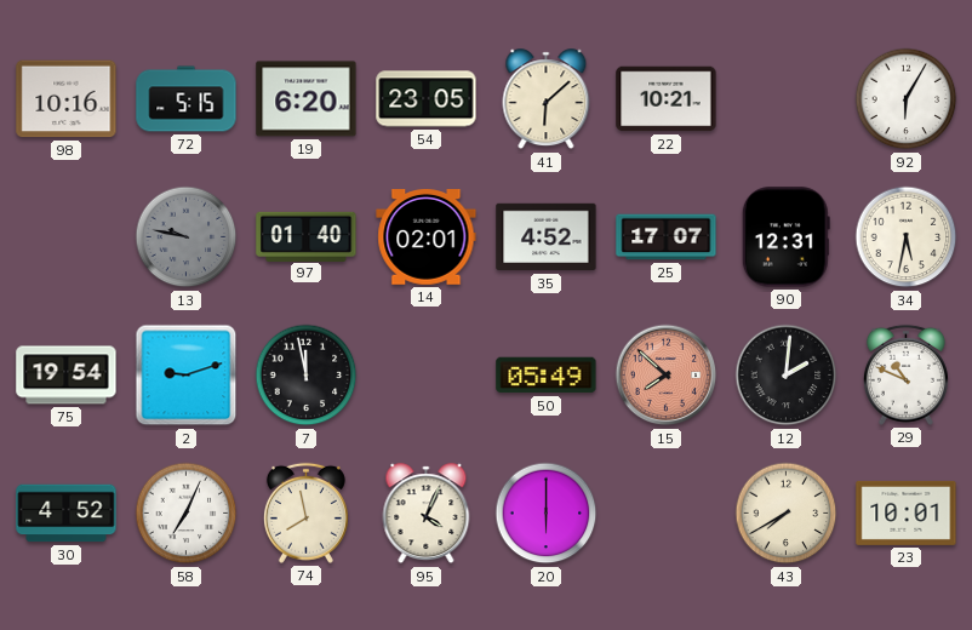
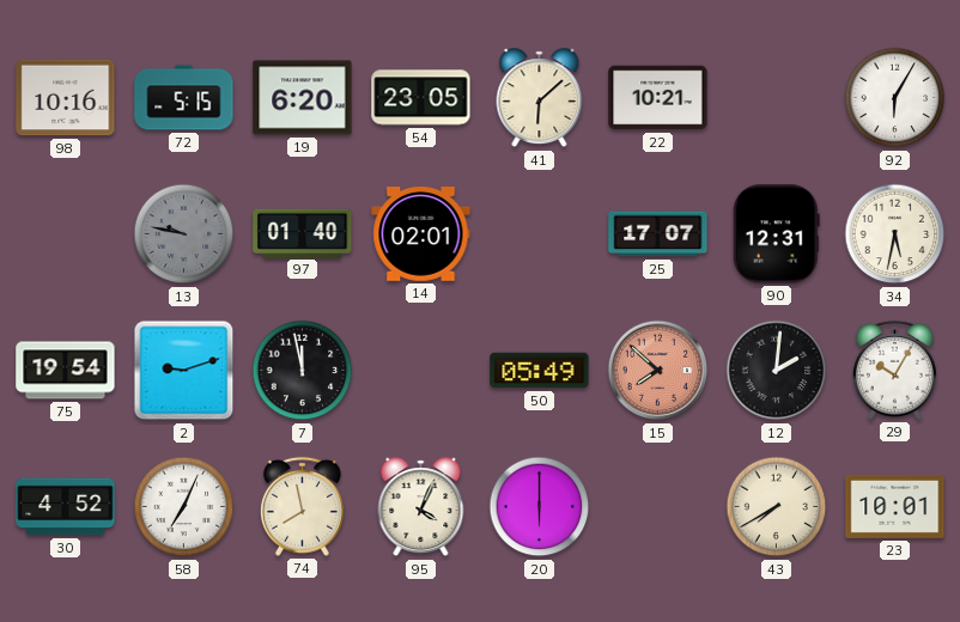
35: 4:52 -> none (547, 237)
29: 10:49 -> 10:05 (894, 370)
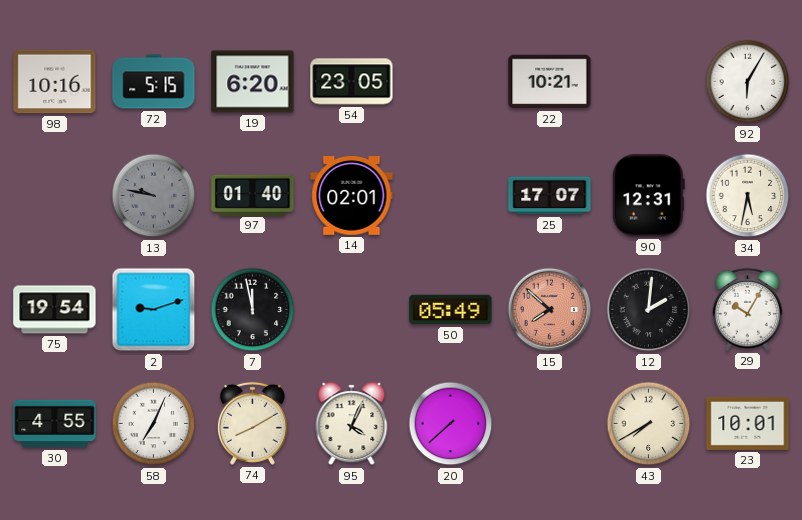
41: 6:08 -> none (540, 98)
30: 4:52 -> 4:55 (55, 424)
74: 7:58 -> 8:10 (252, 423)
20: 6:00 -> 7:38 (451, 424)
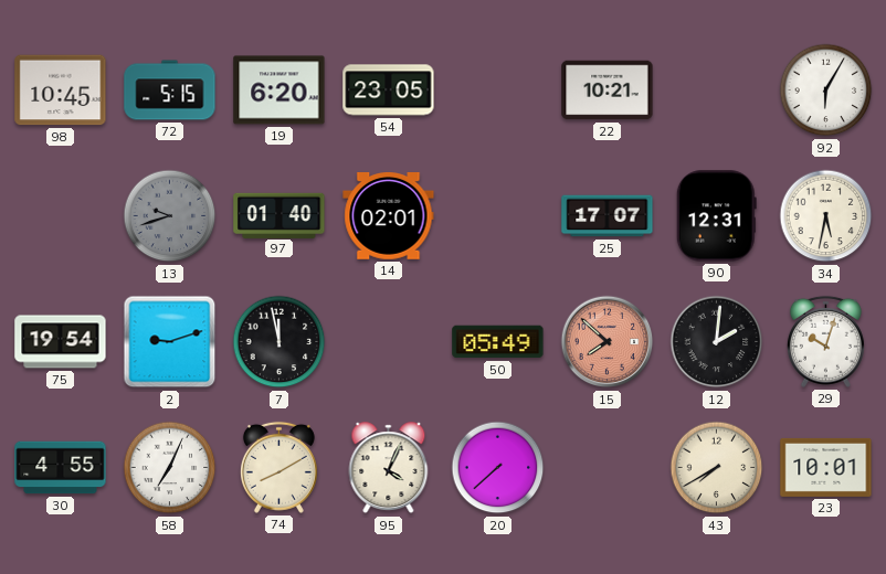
98: 10:16 -> 10:45 (61, 91)
13: 9:47 -> 9:42 (170, 216)
29: 10:05 -> 10:03 (825, 341)
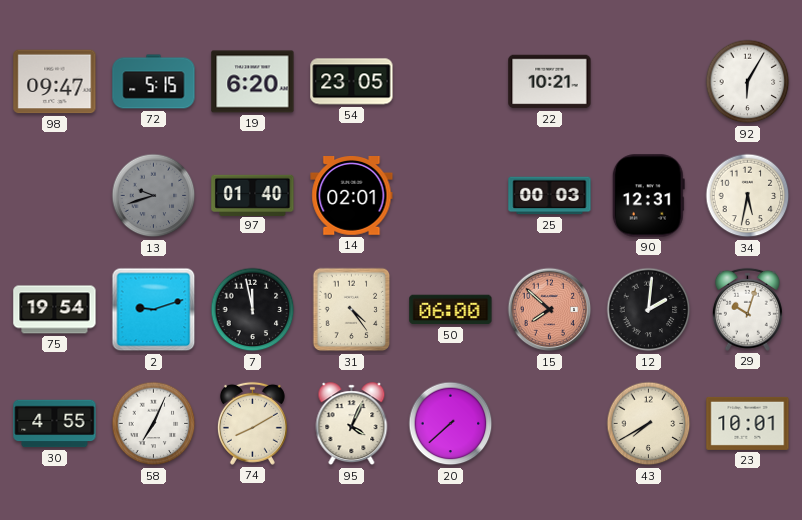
98: 10:45 -> 09:47 (55, 82)
25: 17:07 -> 00:03 (550, 196)
31: none -> 4:24 (352, 310)
50: 05:49 -> 06:00 (451, 310)
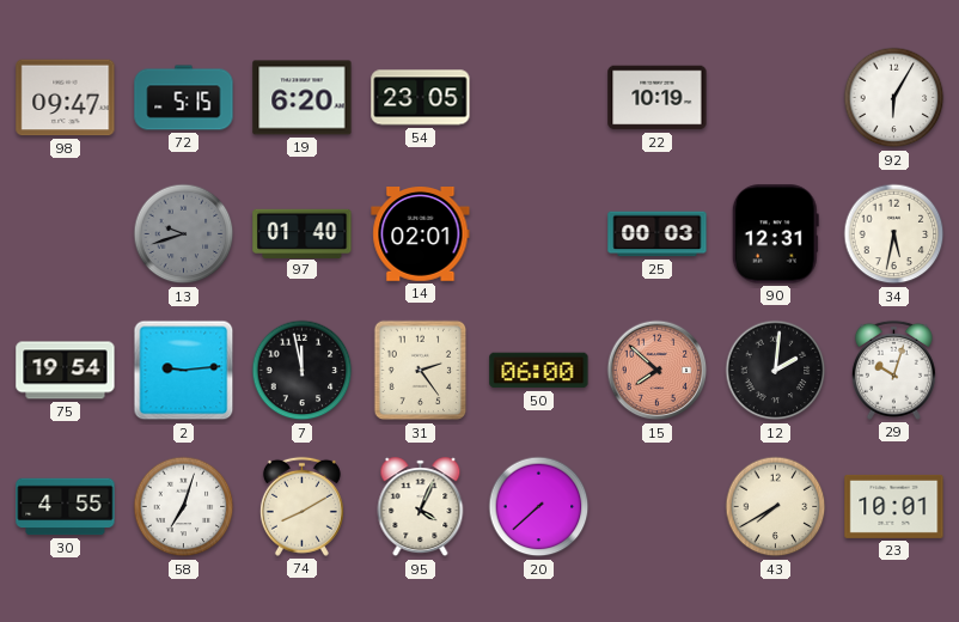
22: 10:21 -> 10:19 (658, 98)
2: 9:12 -> 9:14 (184, 371)
31: 4:24 -> 2:24 (421, 371)
58: 7:04 -> 7:03 (184, 507)
